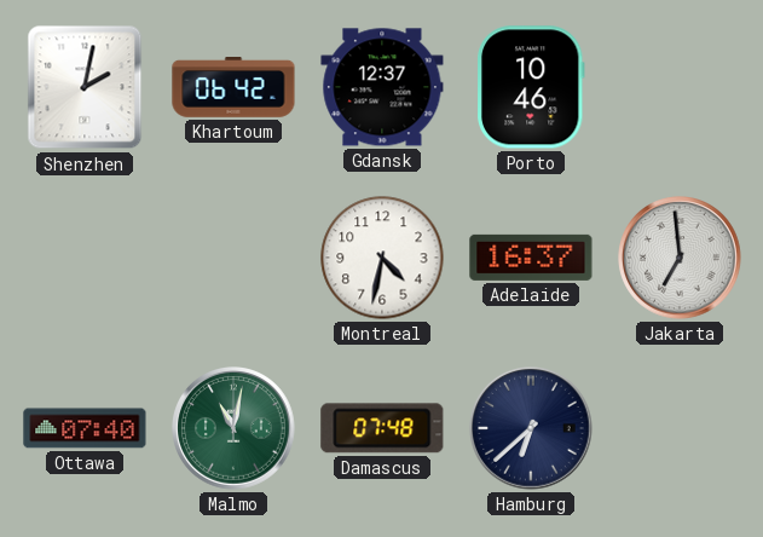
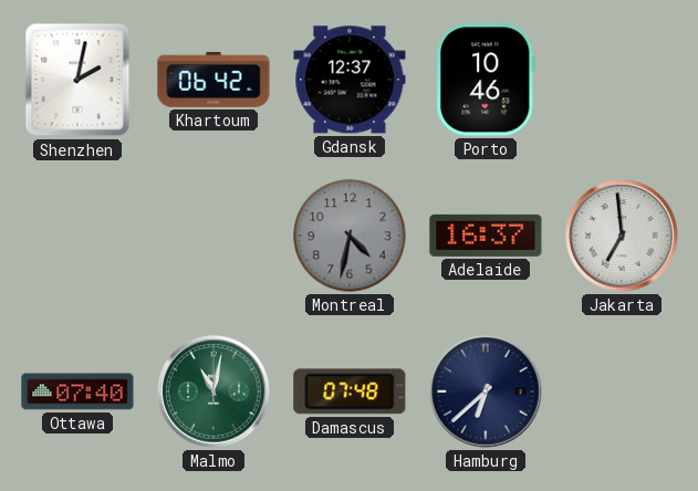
Montreal dial: white -> grey (350, 236)
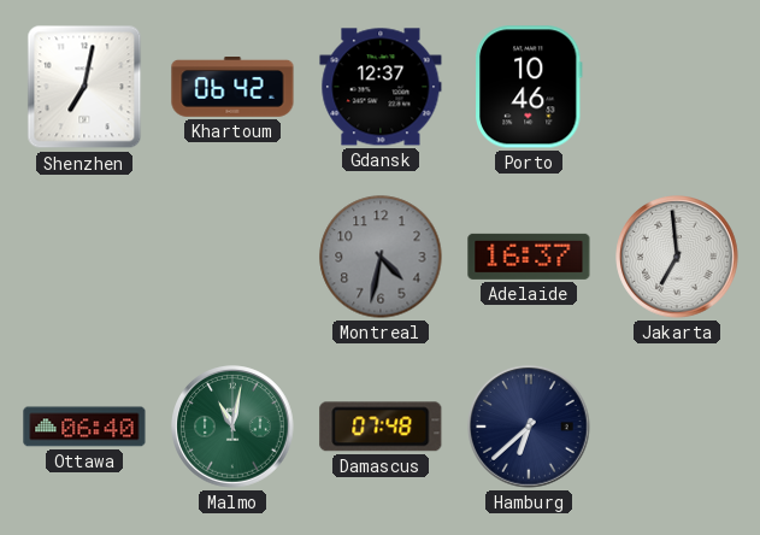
Shenzhen: 2:02 -> 7:02 (84, 87)
Ottawa: 07:40 -> 06:40 (84, 427)
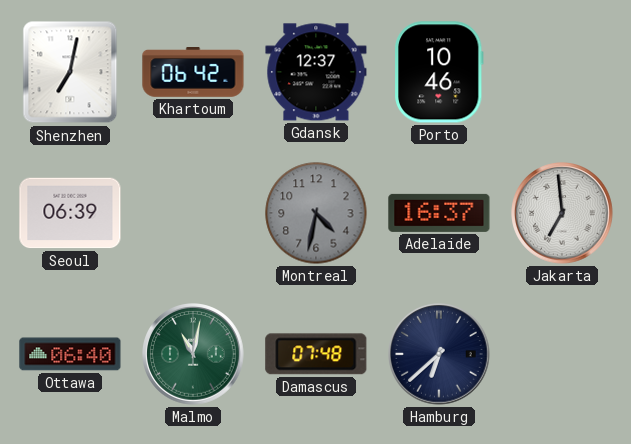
Seoul: none -> 06:39 (70, 213)
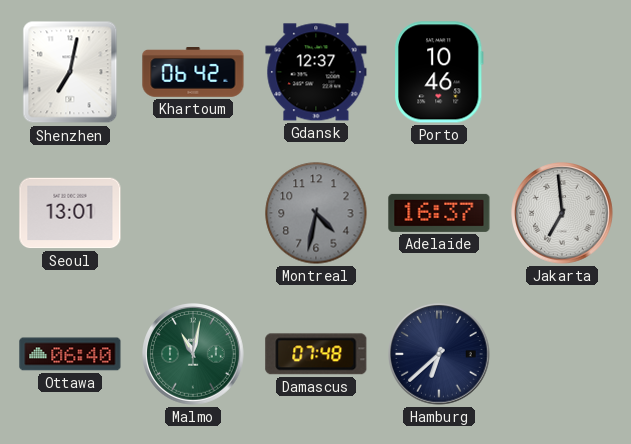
Seoul: 06:39 -> 13:01 (70, 213)
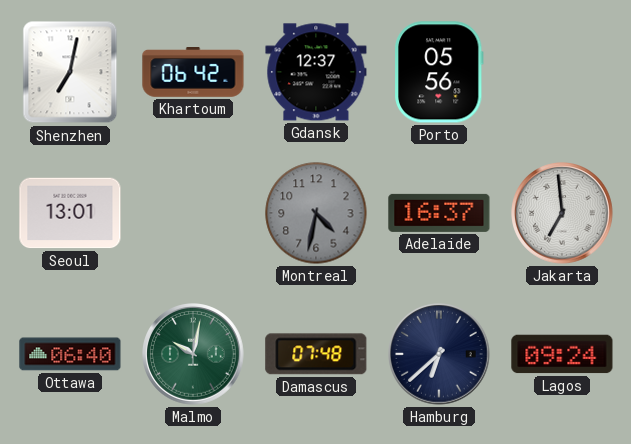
Porto: 10:46 -> 05:56 (439, 72)
Malmo: 11:02 -> 10:02 (193, 355)
Lagos: none -> 09:24 (562, 354)
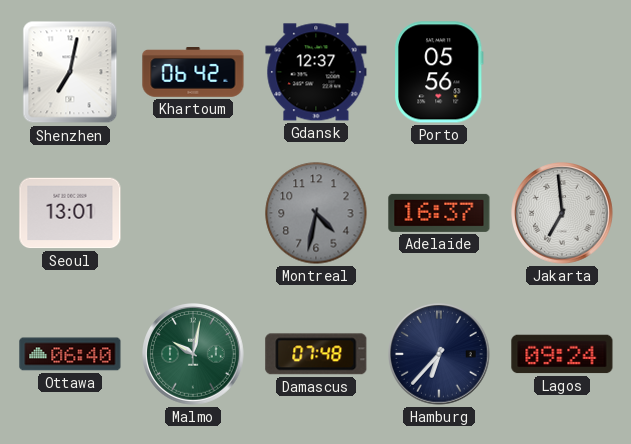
Hamburg: 6:38 -> 6:37 (439, 355)
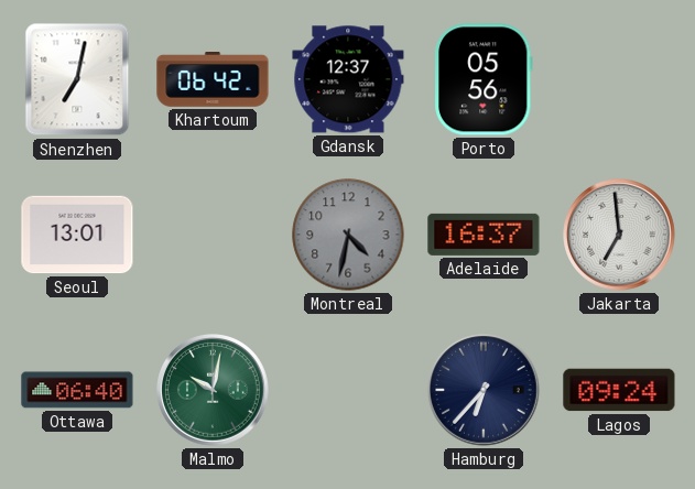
Damascus: 07:48 -> none (316, 354)
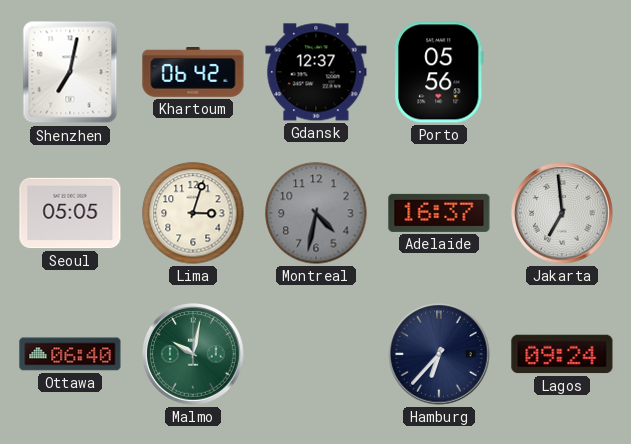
Seoul: 13:01 -> 05:05 (70, 213)
Lima: none -> 3:03 (193, 213)
